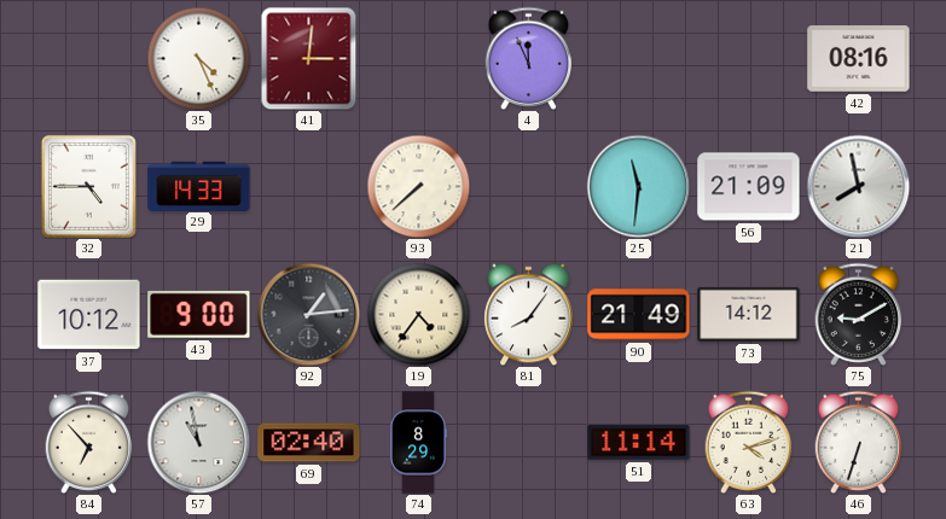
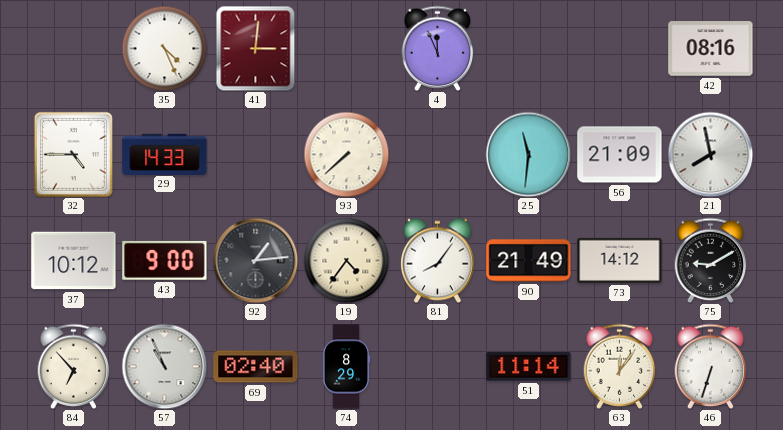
57: 10:58 -> 10:56 (164, 366)
63: 4:12 -> 12:06 (620, 366)
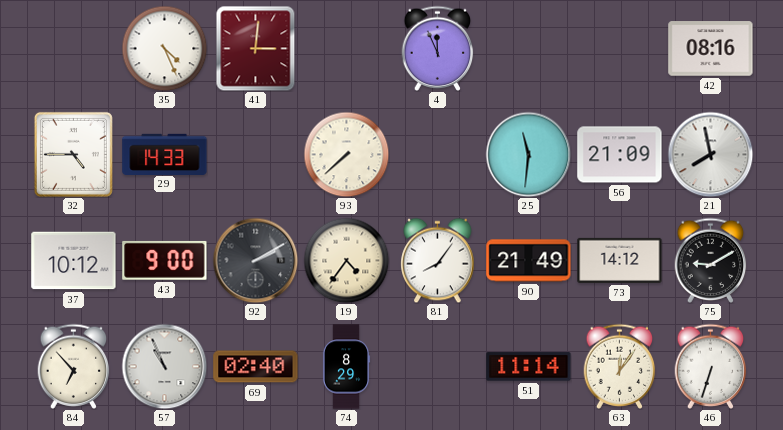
92: 1:14 -> 2:10 (255, 260)
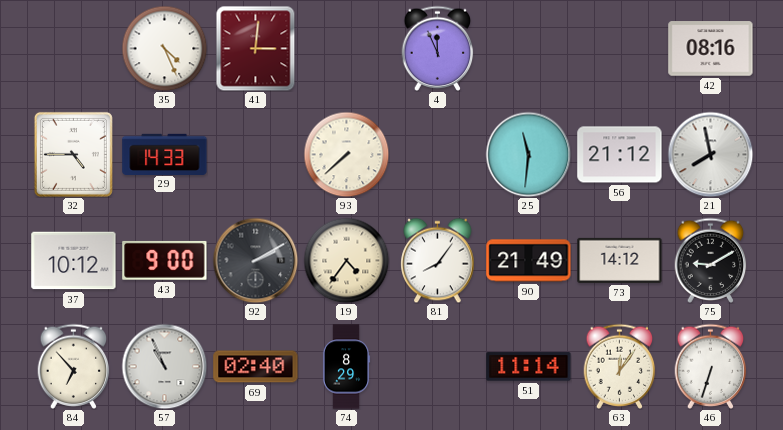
56: 21:09 -> 21:12 (620, 155)
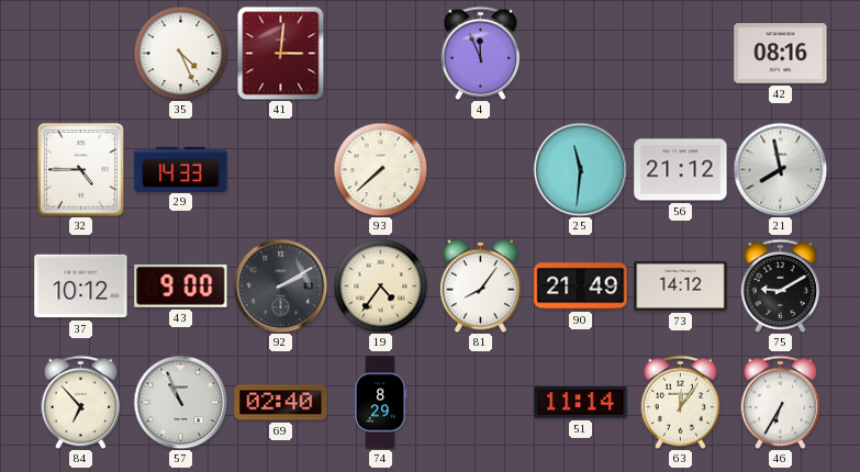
46: 6:33 -> 6:35 (781, 402)
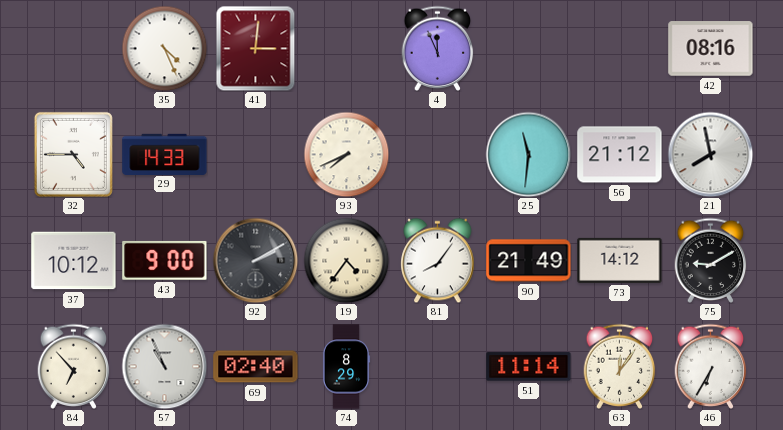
93: 7:38 -> 7:41 (346, 154)
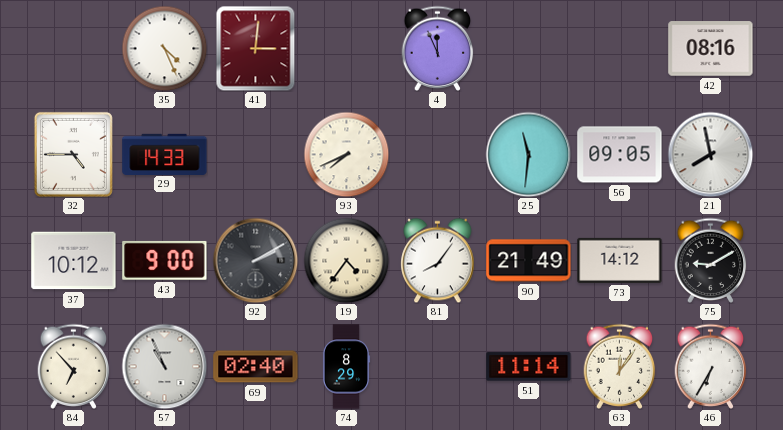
56: 21:12 -> 09:05 (620, 155)
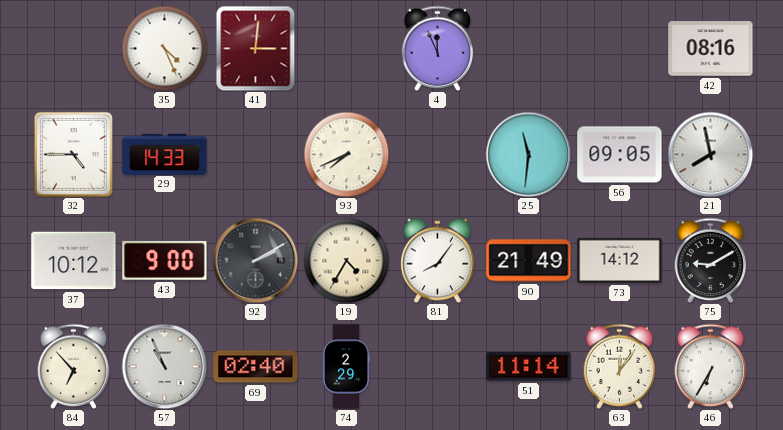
19: 4:36 -> 4:35 (346, 260)
74: 8:29 -> 2:29 (346, 367)
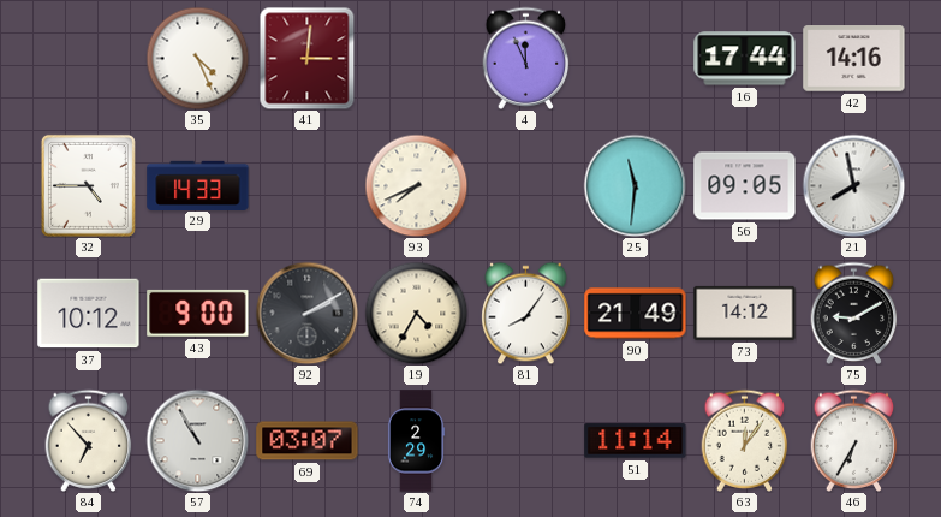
16: none -> 17:44 (745, 59)
42: 08:16 -> 14:16 (854, 59)
57: 10:56 -> 10:55 (197, 440)
69: 02:40 -> 03:07 (308, 441)
